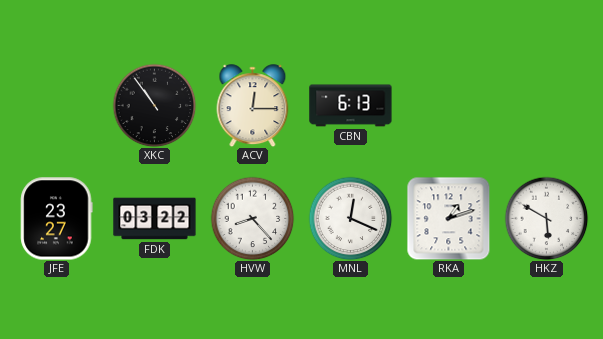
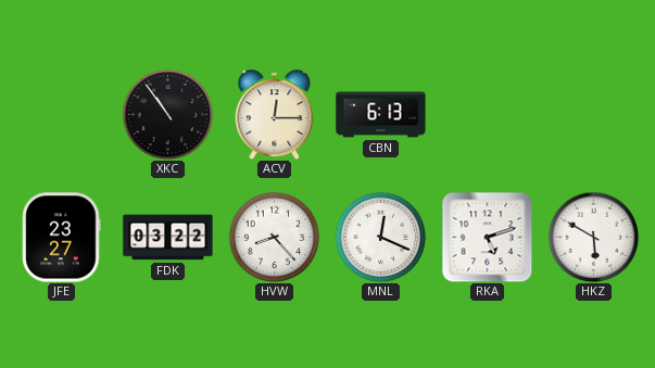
RKA: 1:12 -> 5:12 (487, 237)
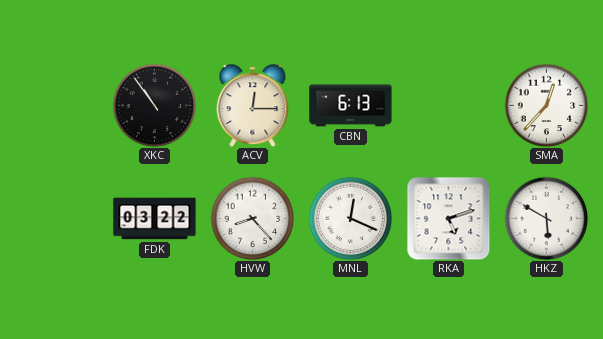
SMA: none -> 12:37 (546, 105)
JFE: 23:27 -> none (62, 238)
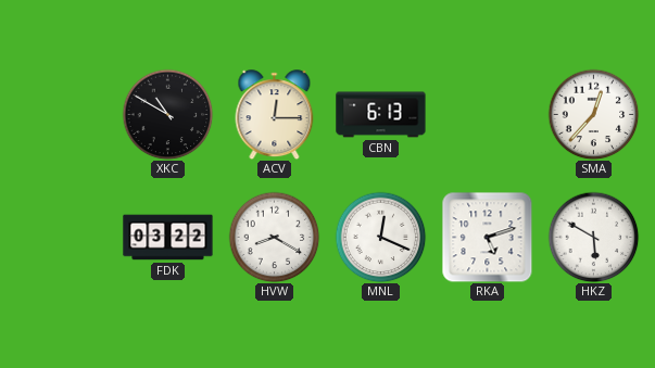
XKC: 10:54 -> 10:50 (167, 114)
HVW: 8:23 -> 8:20 (274, 237)
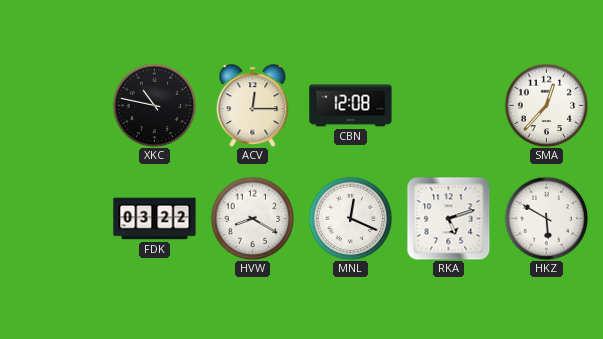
XKC: 10:50 -> 10:47 (154, 105)
CBN: 6:13 -> 12:08 (351, 106)
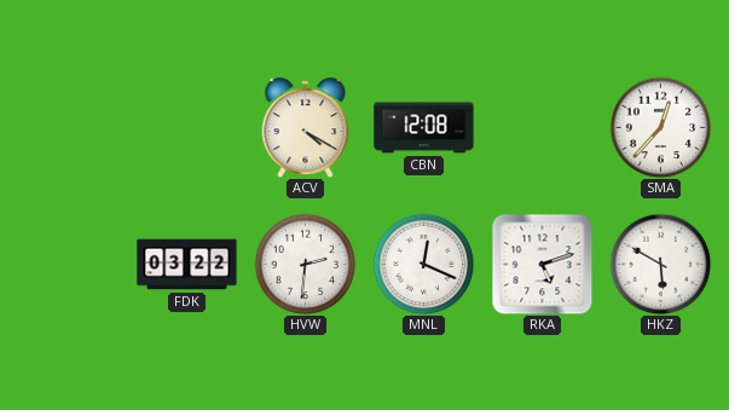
XKC: 10:47 -> none (154, 105)
ACV: 12:15 -> 4:20 (306, 128)
HVW: 8:20 -> 2:31 (305, 264)
